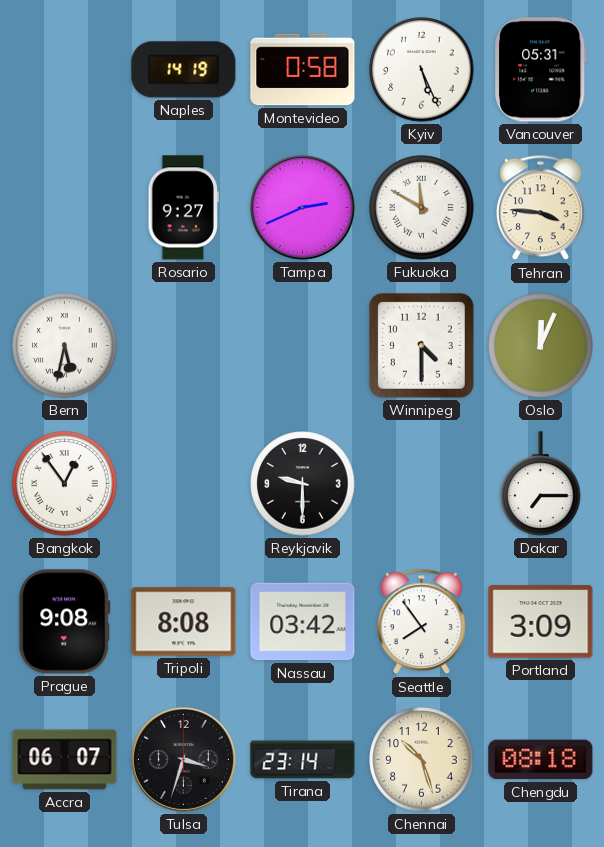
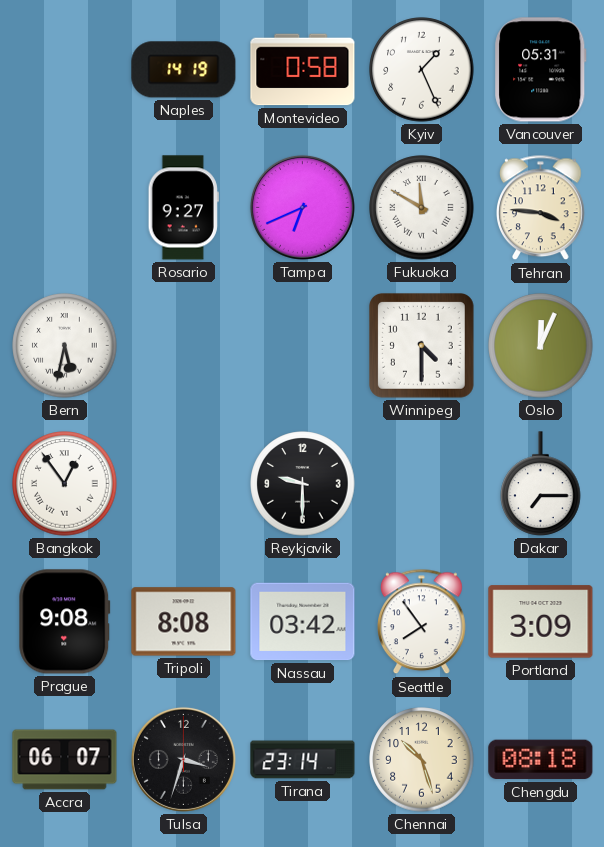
Kyiv: 5:26 -> 1:26 (422, 70)
Tampa: 2:41 -> 6:41 (302, 207)
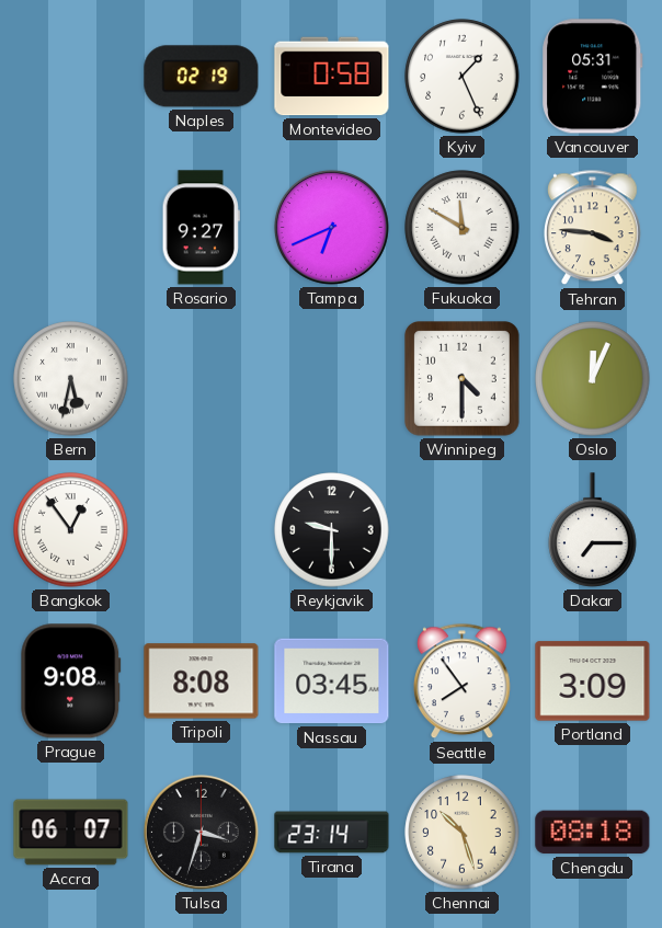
Naples: 14:19 -> 02:19 (202, 77)
Nassau: 03:42 -> 03:45 (332, 681)
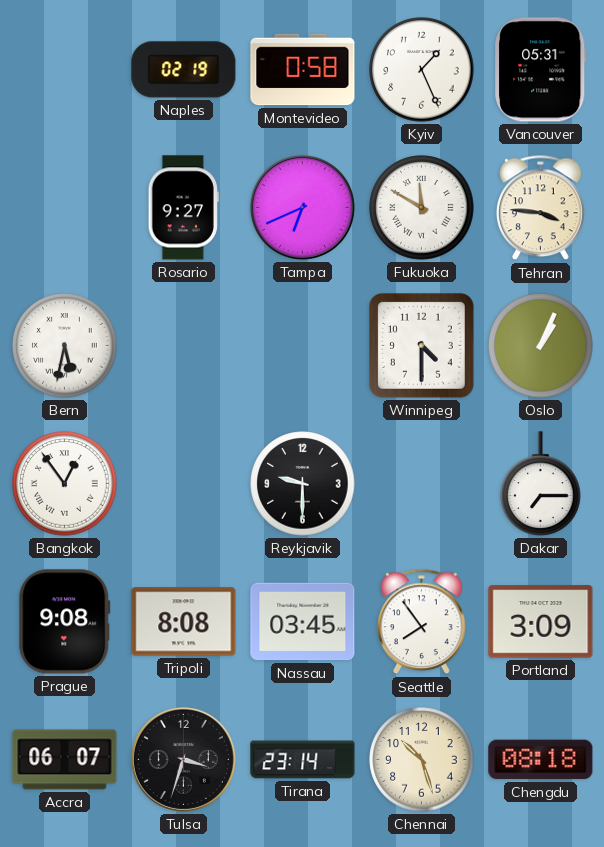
Oslo: 12:04 -> 1:04 (541, 346)
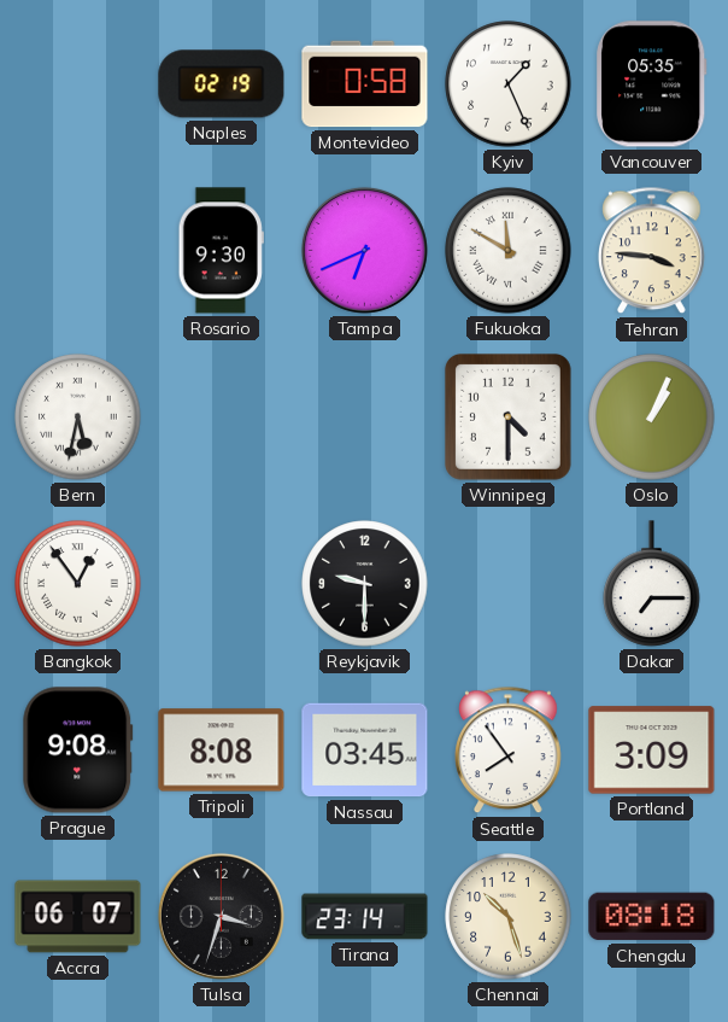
Vancouver: 05:31 -> 05:35 (652, 84)
Rosario: 9:27 -> 9:30 (221, 251)
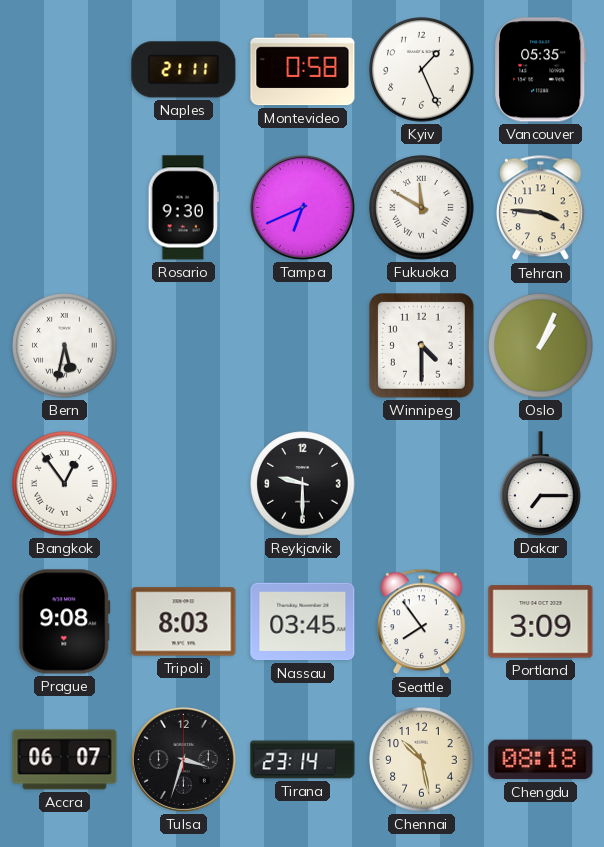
Naples: 02:19 -> 21:11 (184, 70)
Tripoli: 8:08 -> 8:03 (184, 622)
Chennai: 10:27 -> 10:28 (422, 760)
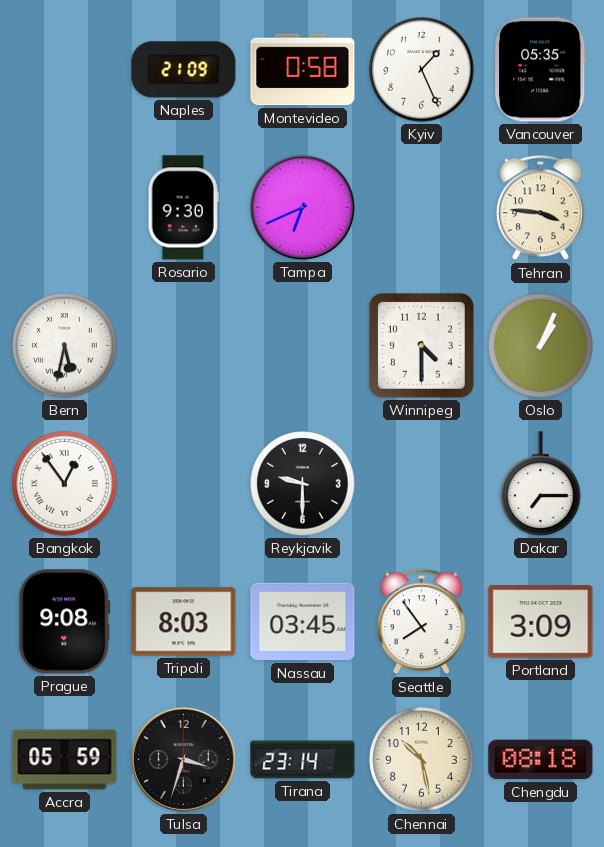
Naples: 21:11 -> 21:09 (184, 70)
Fukuoka: 11:50 -> none (422, 208)
Accra: 06:07 -> 05:59 (65, 760)
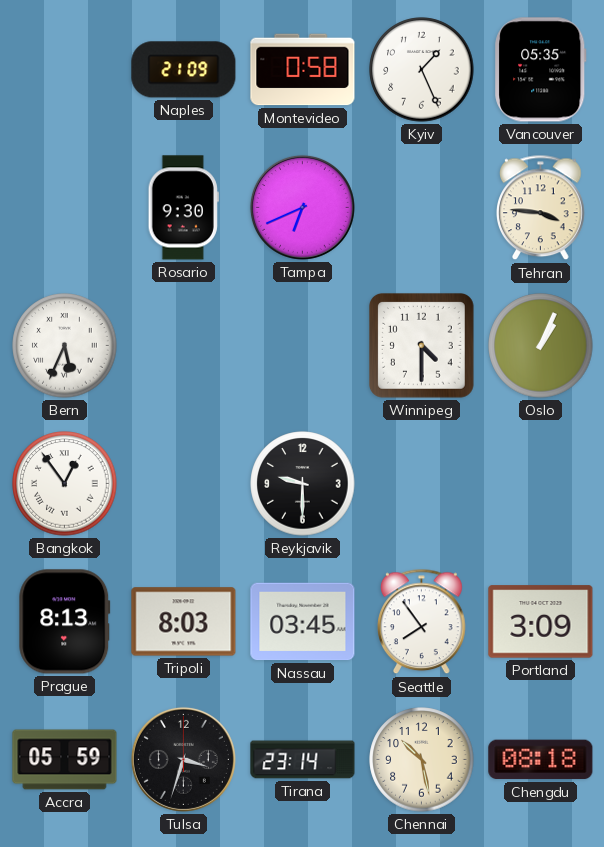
Bern: 5:32 -> 5:34 (65, 346)
Dakar: 7:15 -> none (541, 484)
Prague: 9:08 -> 8:13 (65, 622)
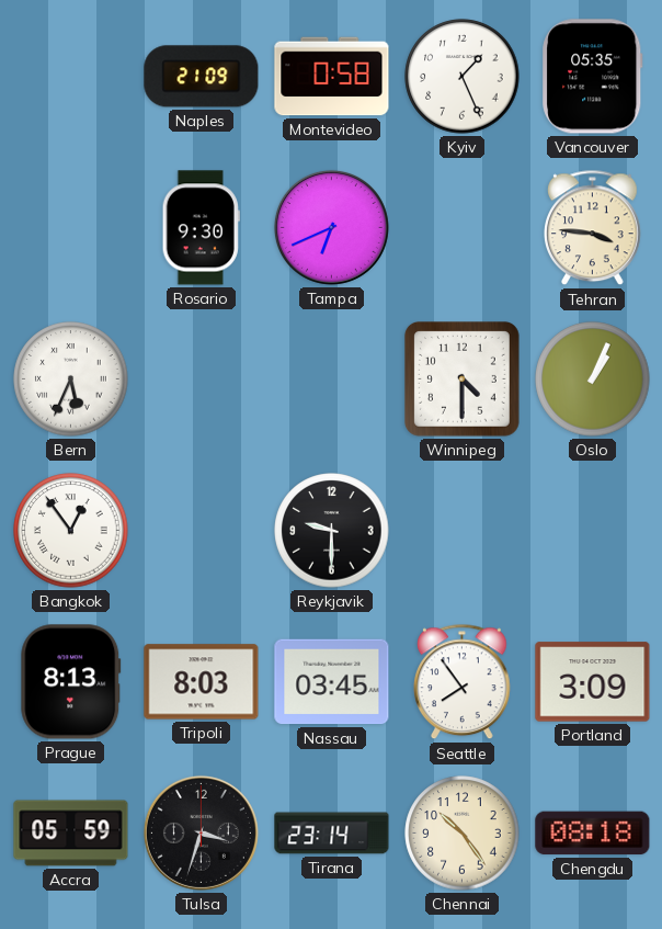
Chennai: 10:28 -> 10:24 (463, 834)
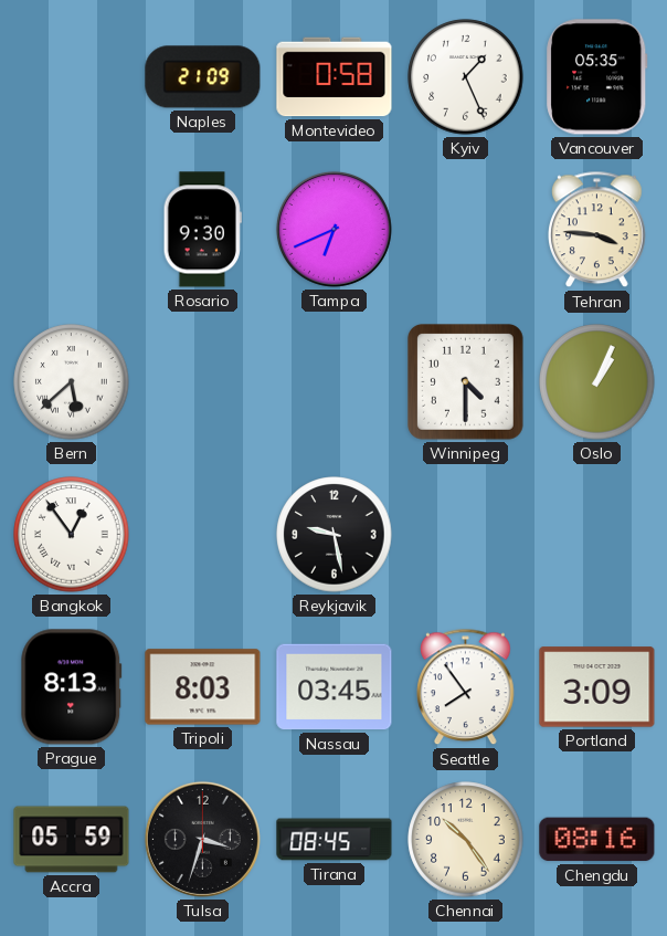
Bern: 5:34 -> 5:38 (72, 382)
Reykjavik: 9:30 -> 9:28 (335, 535)
Tirana: 23:14 -> 08:45 (335, 840)
Chengdu: 08:18 -> 08:16 (597, 840)
